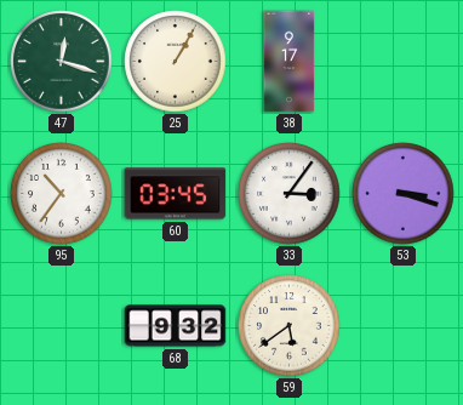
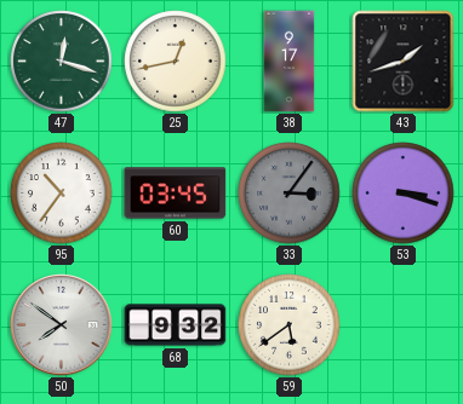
25: 1:05 -> 12:43 (176, 62)
43: none -> 1:42 (404, 62)
33 dial: white -> grey (290, 194)
50: none -> 7:51 (62, 325)
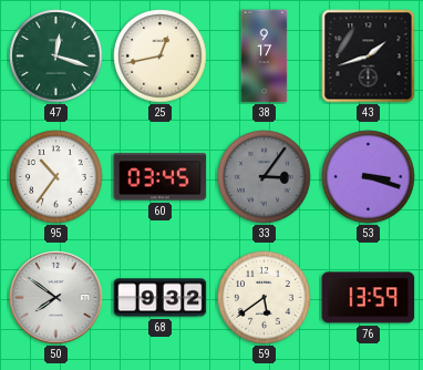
76: none -> 13:59 (369, 298)
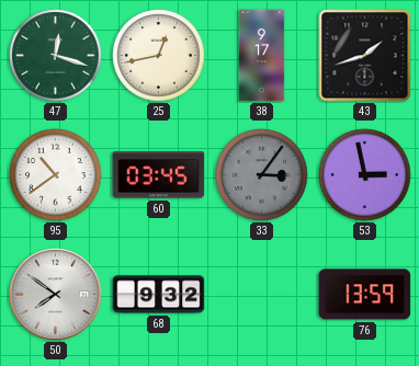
95: 10:36 -> 10:39 (56, 175)
53: 3:18 -> 2:58 (365, 175)
59: 5:39 -> none (265, 298)
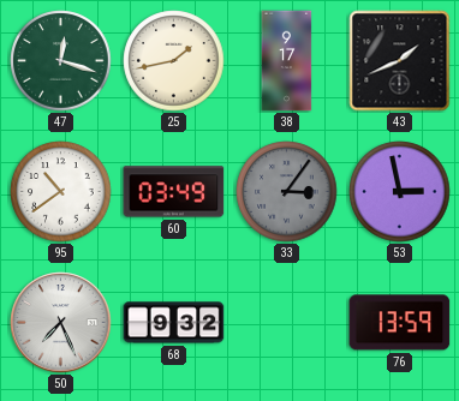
25: 12:43 -> 1:43 (174, 61)
43: 1:42 -> 1:41 (400, 61)
60: 03:45 -> 03:49 (174, 192)
50: 7:51 -> 7:26 (61, 323)
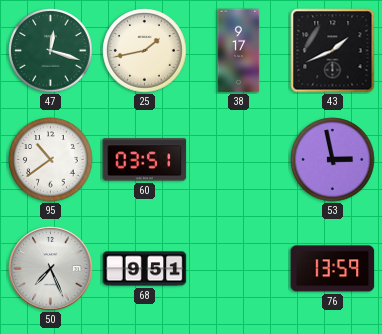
60: 03:49 -> 03:51 (145, 160)
33: 3:06 -> none (287, 192)
68: 9:32 -> 9:51 (145, 269)
